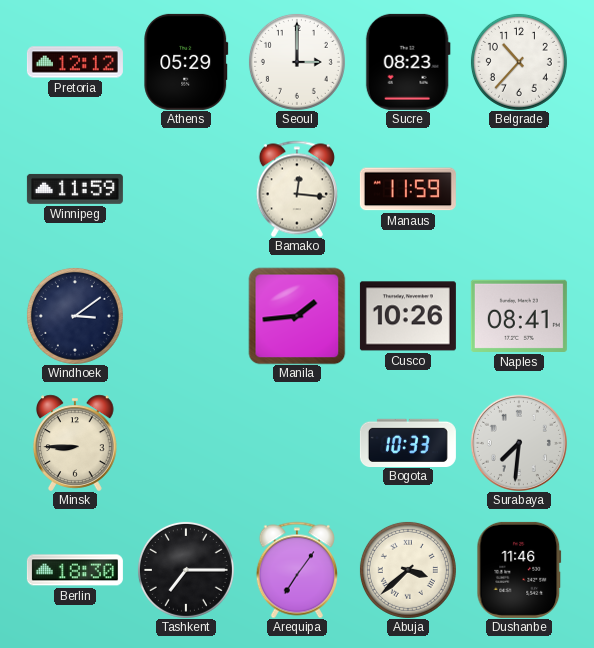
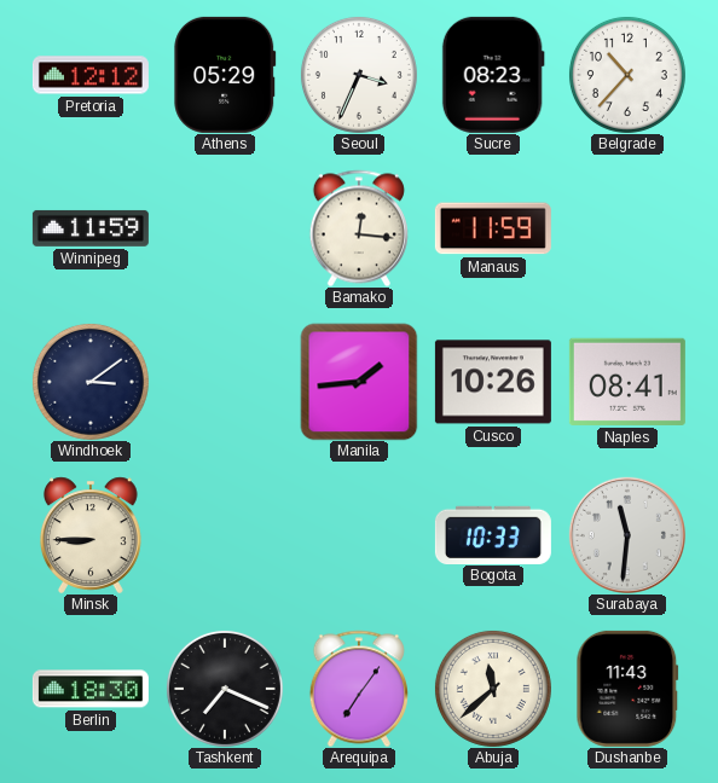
Seoul: 3:00 -> 3:34 (359, 75)
Surabaya: 7:31 -> 11:31 (627, 535)
Tashkent: 7:15 -> 7:19 (225, 689)
Abuja: 3:38 -> 11:38 (493, 689)
Dushanbe: 11:46 -> 11:43 (627, 689)
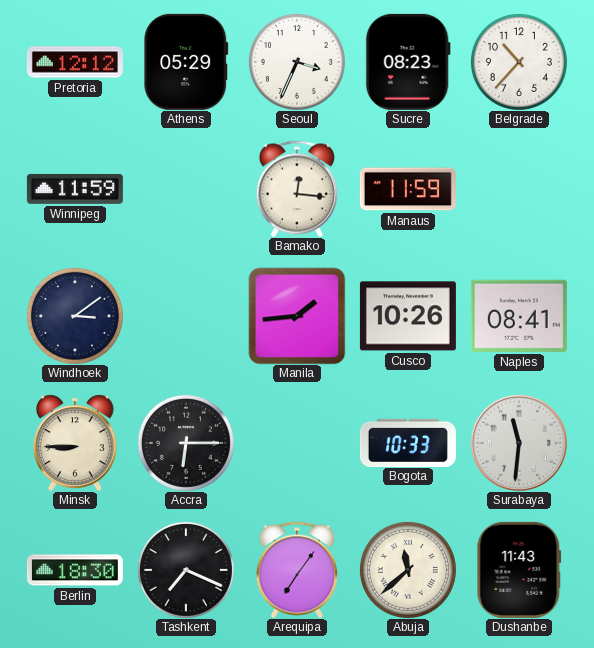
Accra: none -> 6:15 (186, 443)
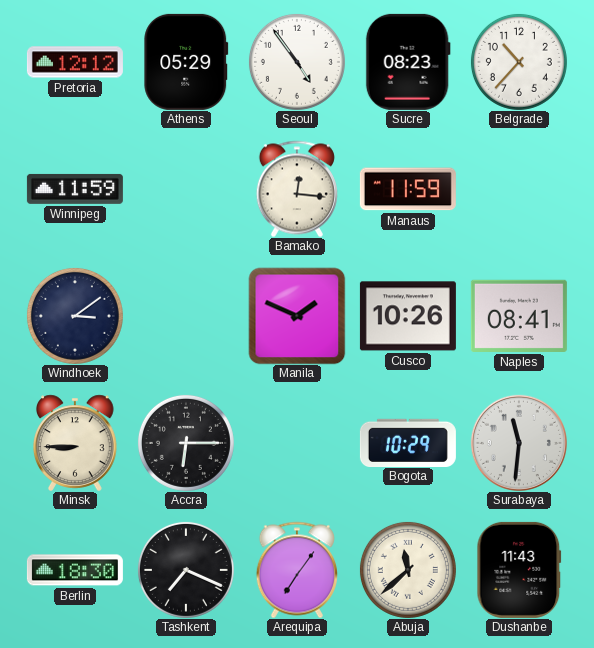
Seoul: 3:34 -> 4:54 (297, 62)
Manila: 1:44 -> 1:49 (297, 316)
Bogota: 10:33 -> 10:29 (408, 442)
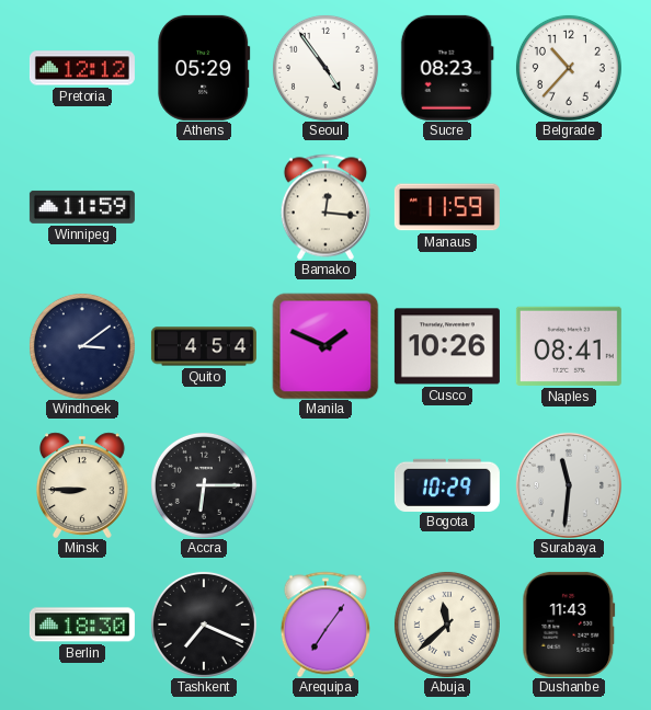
Quito: none -> 4:54 (204, 346)
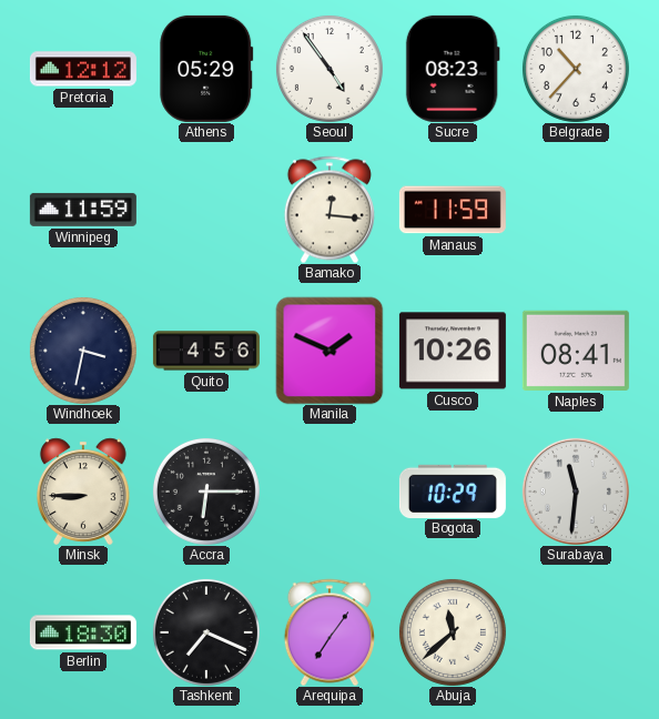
Windhoek: 3:09 -> 3:32 (83, 351)
Quito: 4:54 -> 4:56 (206, 351)
Dushanbe: 11:43 -> none (569, 625)
